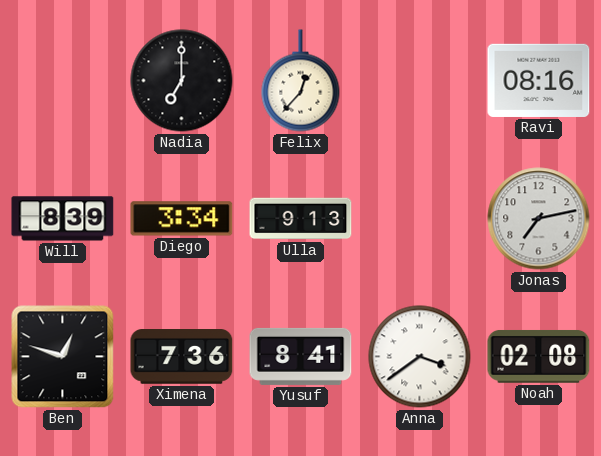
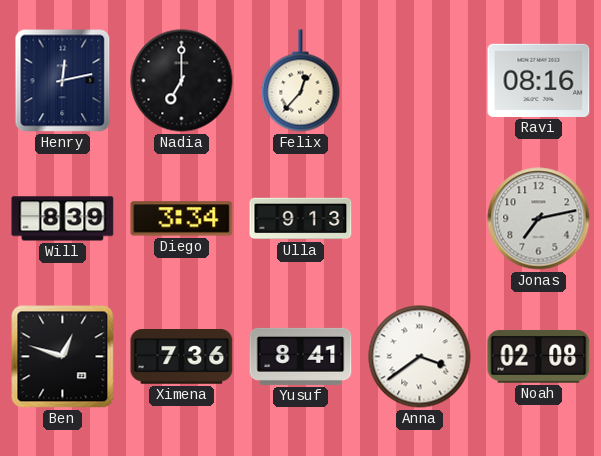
Henry: none -> 12:13 (63, 81)
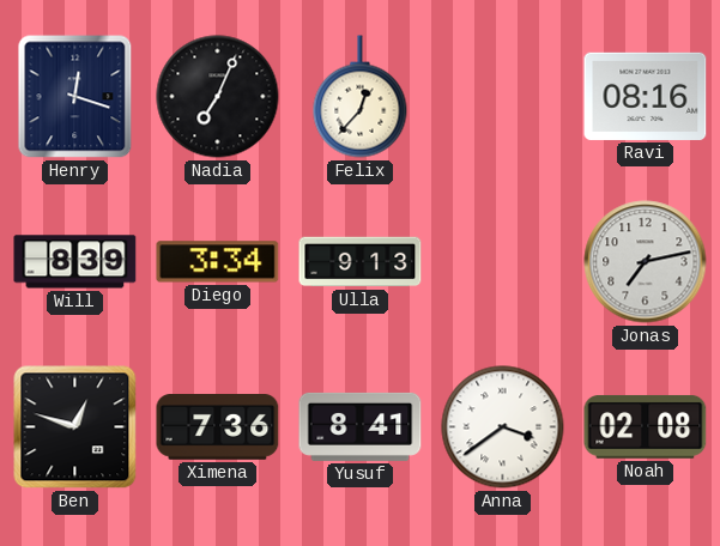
Henry: 12:13 -> 12:18 (75, 97)
Nadia: 7:00 -> 7:04 (218, 97)
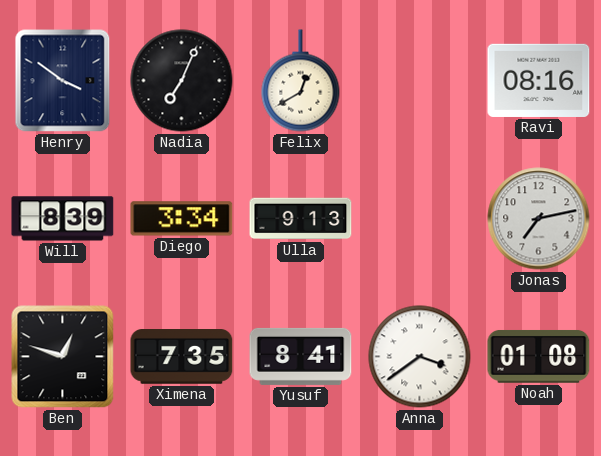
Henry: 12:18 -> 3:51 (63, 81)
Felix: 12:37 -> 12:40 (301, 81)
Ximena: 7:36 -> 7:35 (182, 357)
Noah: 02:08 -> 01:08 (539, 356)
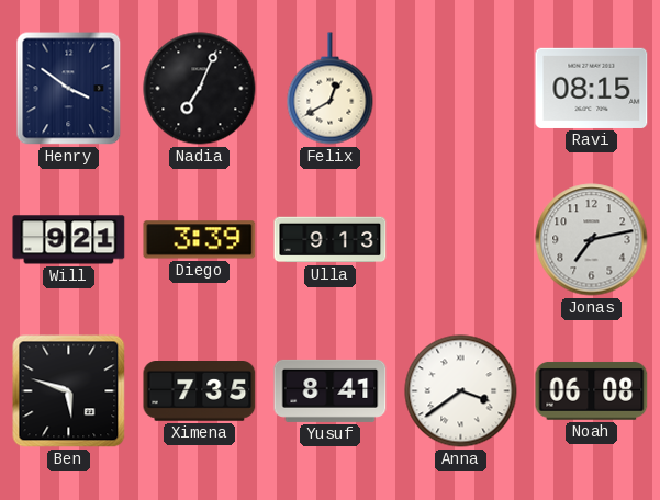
Ravi: 08:16 -> 08:15 (592, 88)
Will: 8:39 -> 9:21 (69, 240)
Diego: 3:34 -> 3:39 (200, 240)
Ben: 12:48 -> 5:48 (69, 391)
Noah: 01:08 -> 06:08 (592, 390)
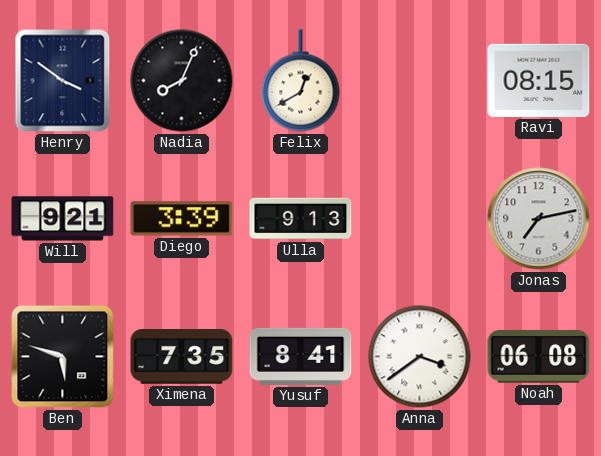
Nadia: 7:04 -> 8:04 (182, 81)
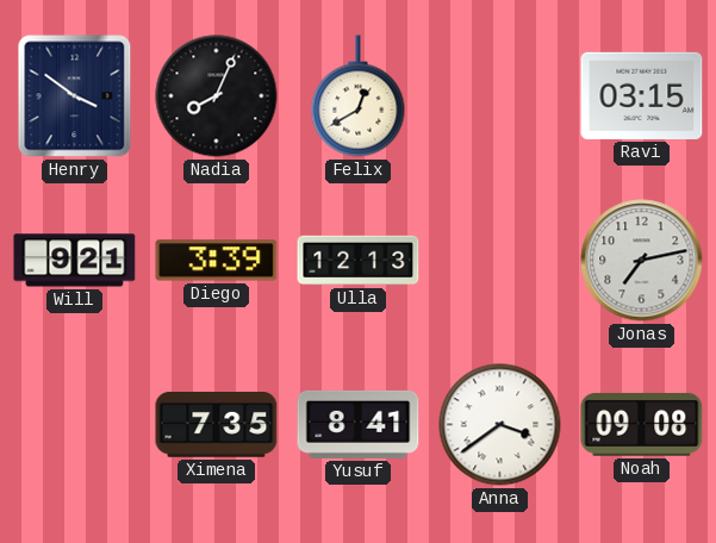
Ravi: 08:15 -> 03:15 (642, 95)
Ulla: 9:13 -> 12:13 (359, 261)
Ben: 5:48 -> none (63, 357)
Noah: 06:08 -> 09:08 (642, 424)
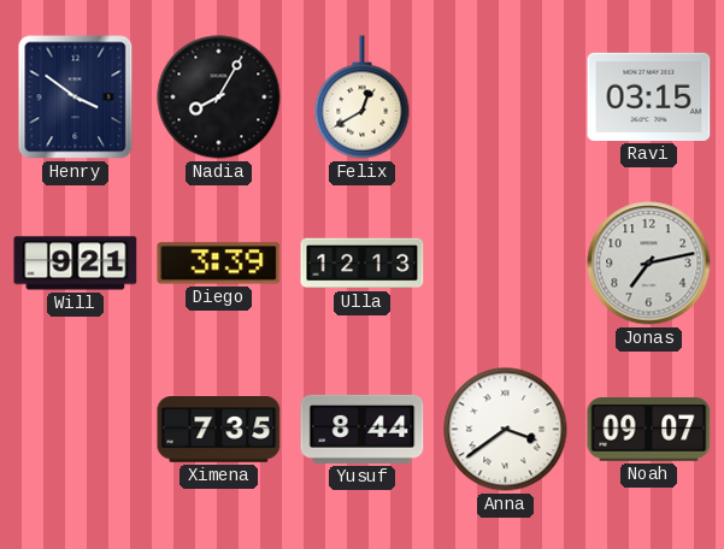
Nadia: 8:04 -> 8:05 (219, 98)
Yusuf: 8:41 -> 8:44 (363, 429)
Noah: 09:08 -> 09:07 (649, 429)
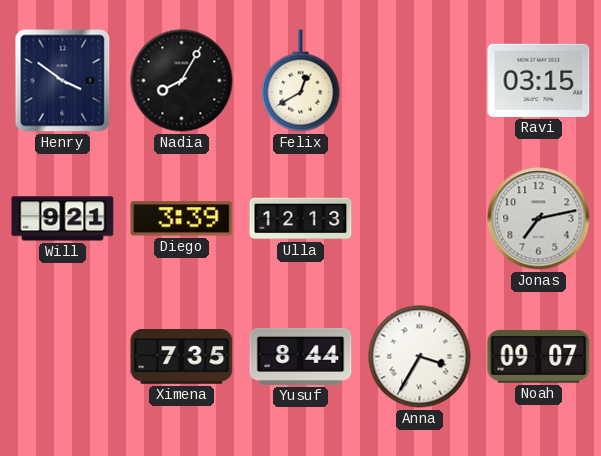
Anna: 3:39 -> 3:35 (420, 357)
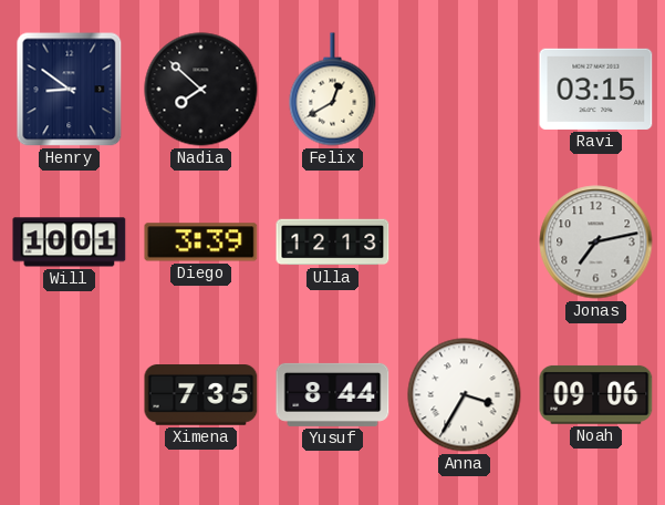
Henry: 3:51 -> 8:51 (70, 90)
Nadia: 8:05 -> 7:52 (201, 90)
Will: 9:21 -> 10:01 (70, 243)
Noah: 09:07 -> 09:06 (596, 394)
